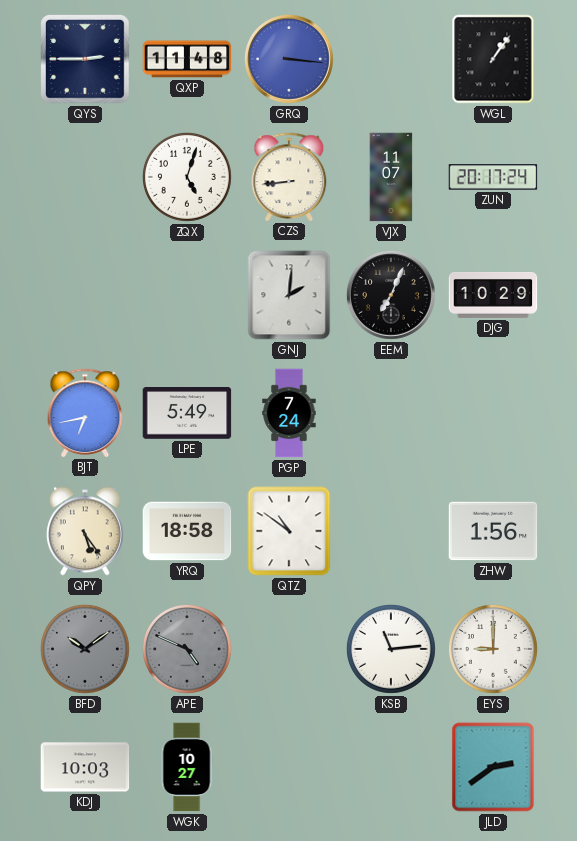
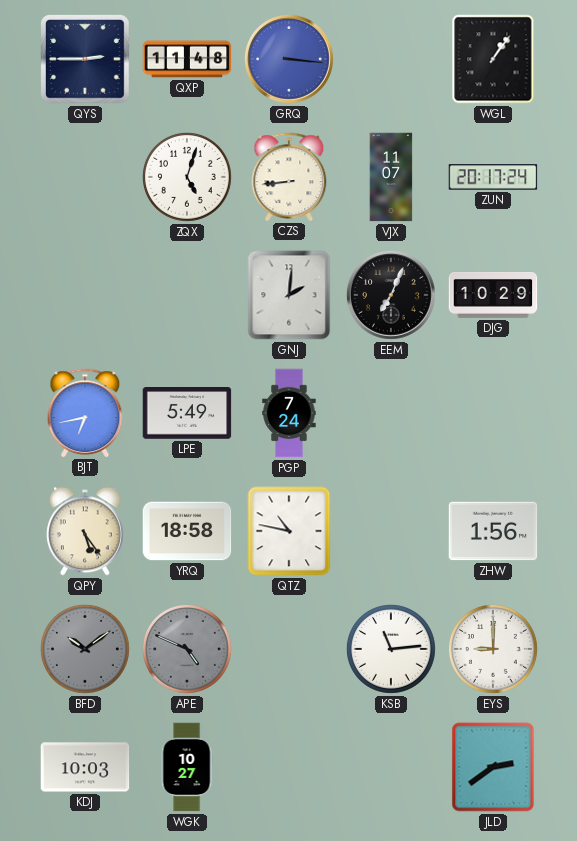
QTZ: 10:51 -> 10:47 (289, 531)
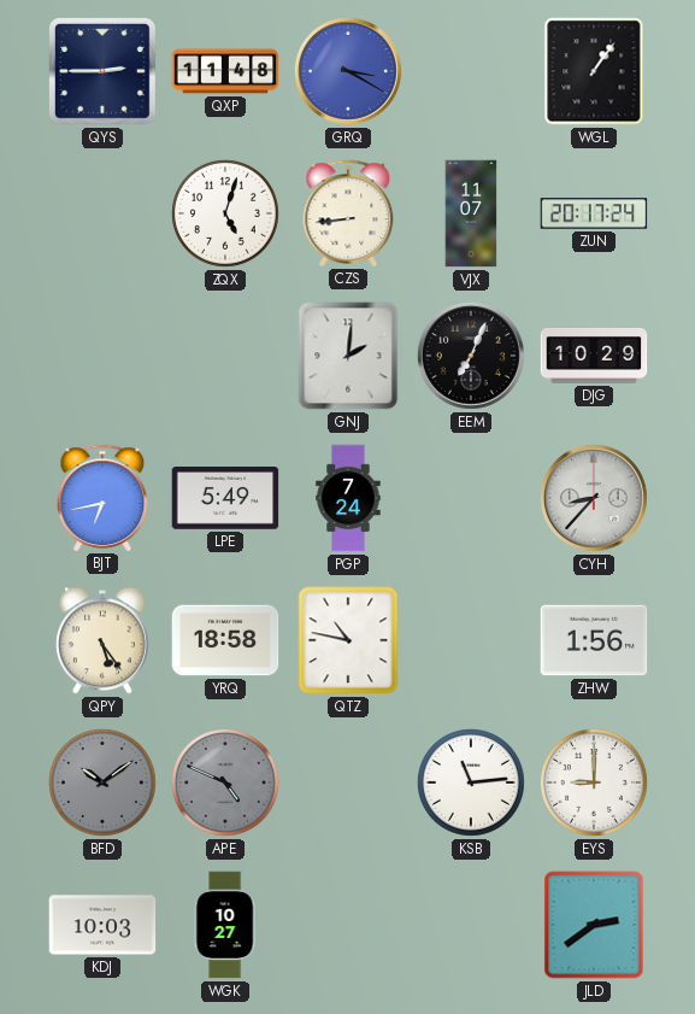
GRQ: 3:16 -> 3:20 (348, 71)
CYH: none -> 8:37 (594, 498)
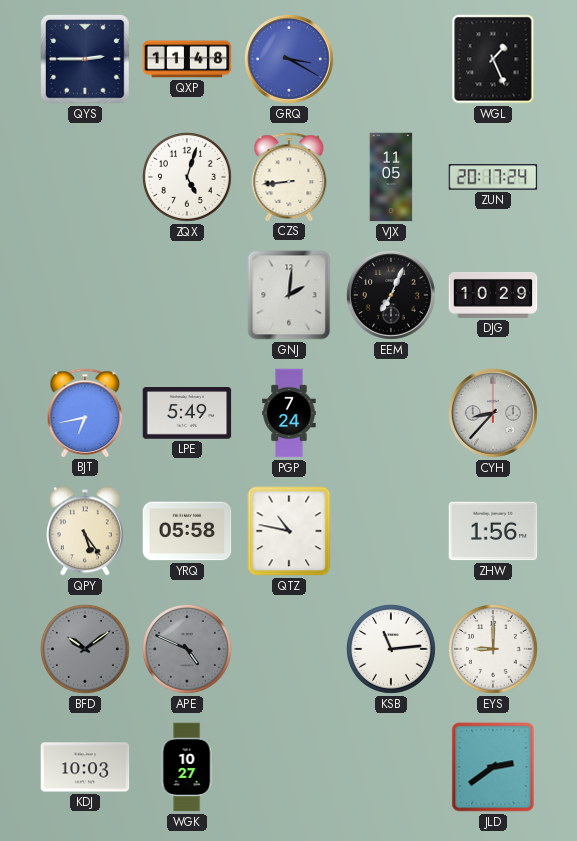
WGL: 1:06 -> 1:26 (493, 59)
VJX: 11:07 -> 11:05 (391, 177)
YRQ: 18:58 -> 05:58 (187, 531)
